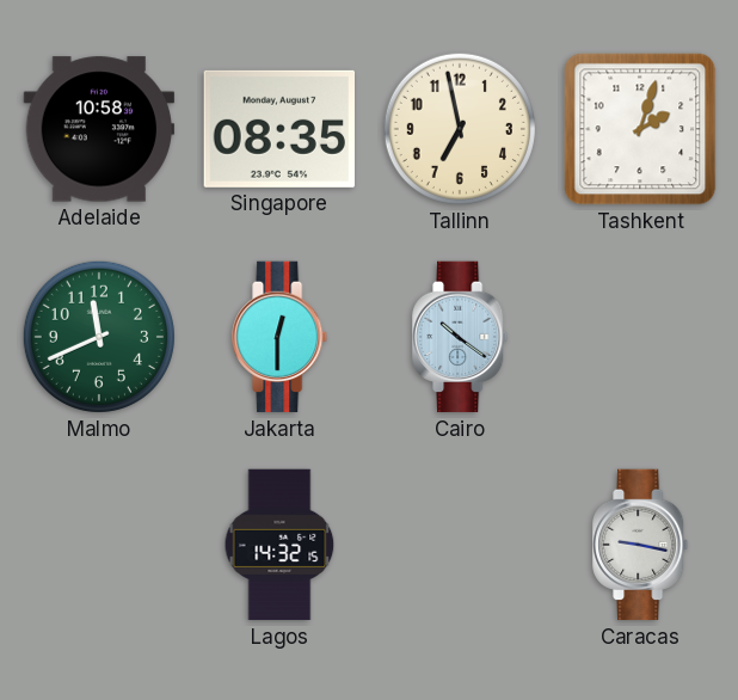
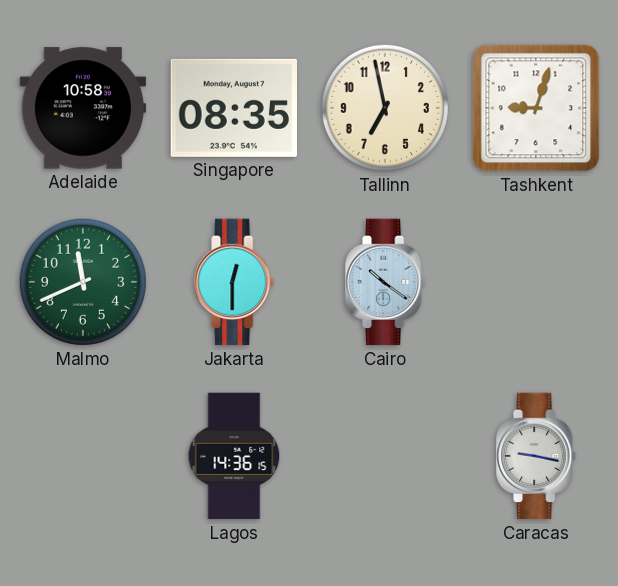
Tashkent: 2:03 -> 9:03 (536, 108)
Lagos: 14:32 -> 14:36 (234, 456)
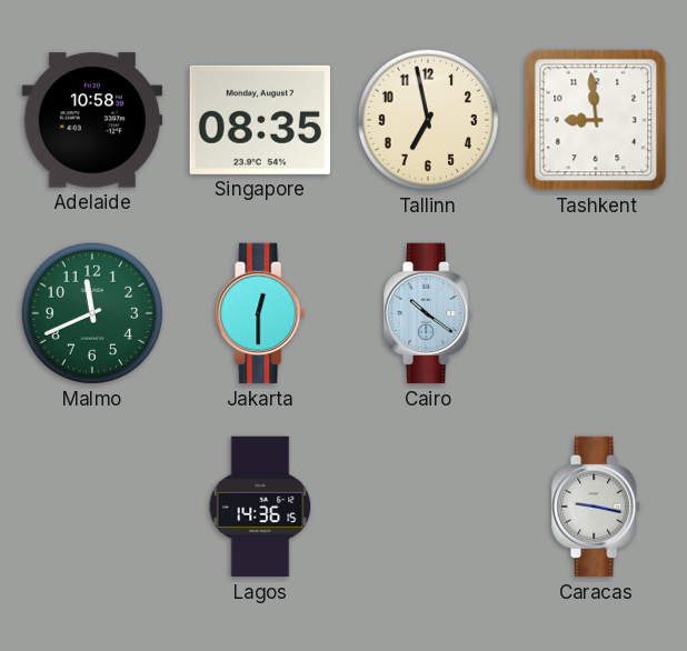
Tashkent: 9:03 -> 8:59 (596, 120)
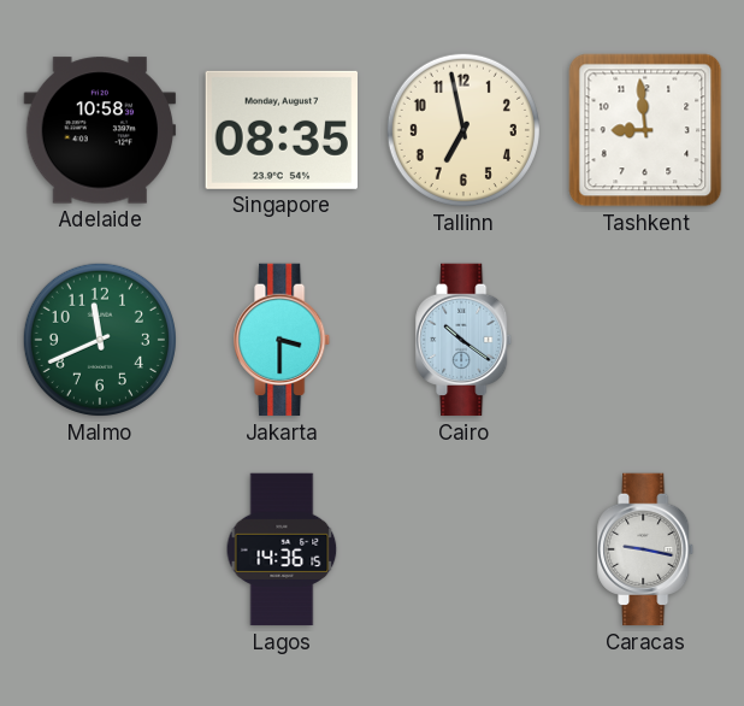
Jakarta: 12:30 -> 3:30 (283, 340)
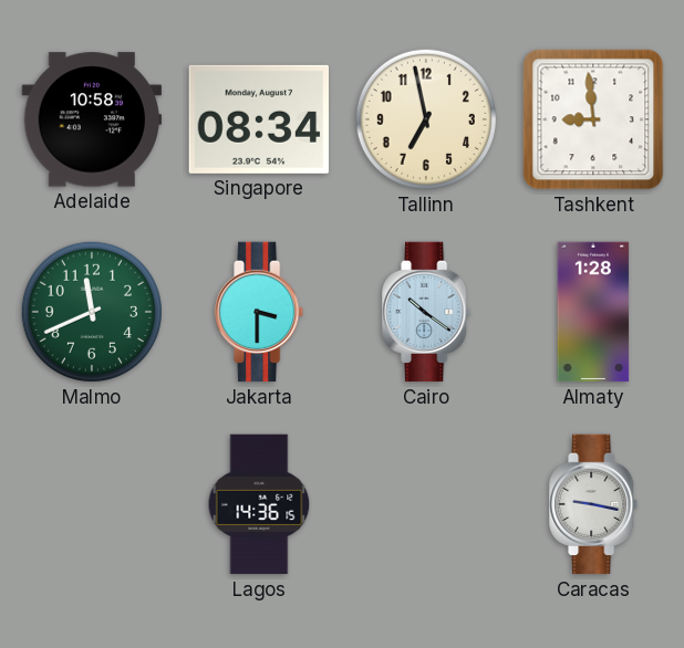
Singapore: 08:35 -> 08:34 (258, 119)
Almaty: none -> 1:28 (593, 312)
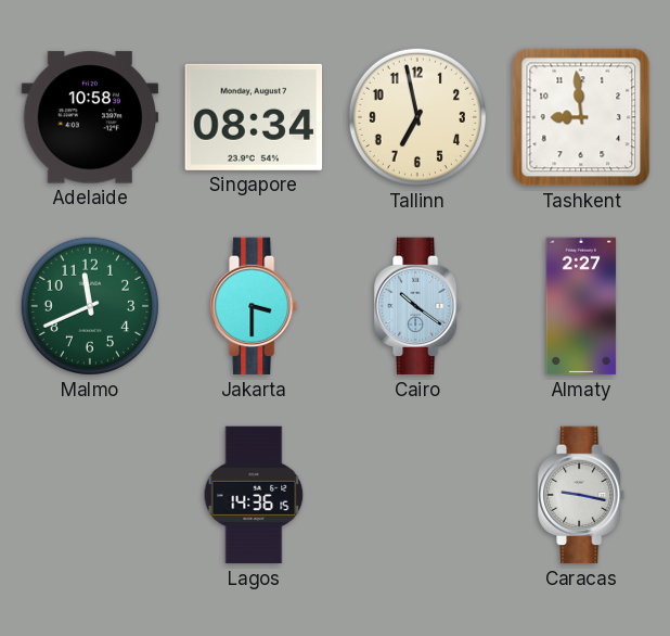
Almaty: 1:28 -> 2:27 (581, 306)
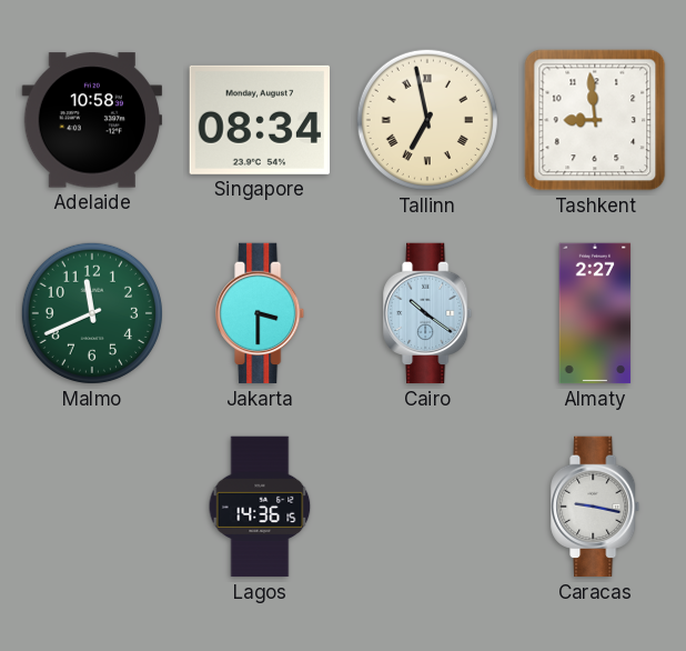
Tallinn numerals: Arabic -> Roman (427, 120)
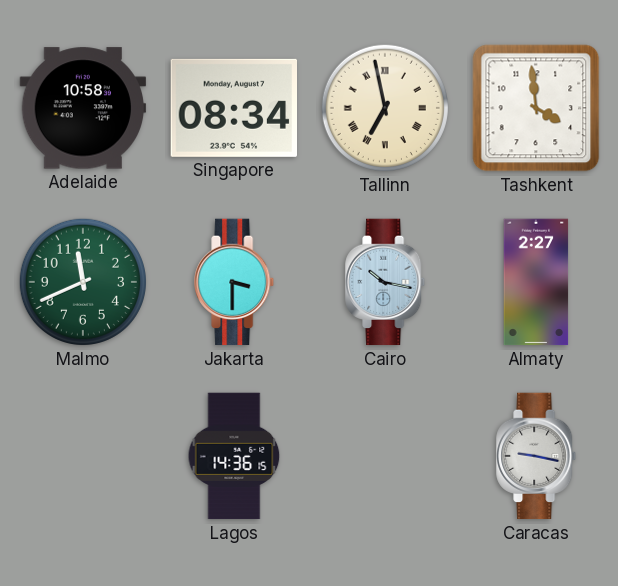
Tashkent: 8:59 -> 3:59 (536, 108)
Cairo: 10:21 -> 10:17 (386, 282)
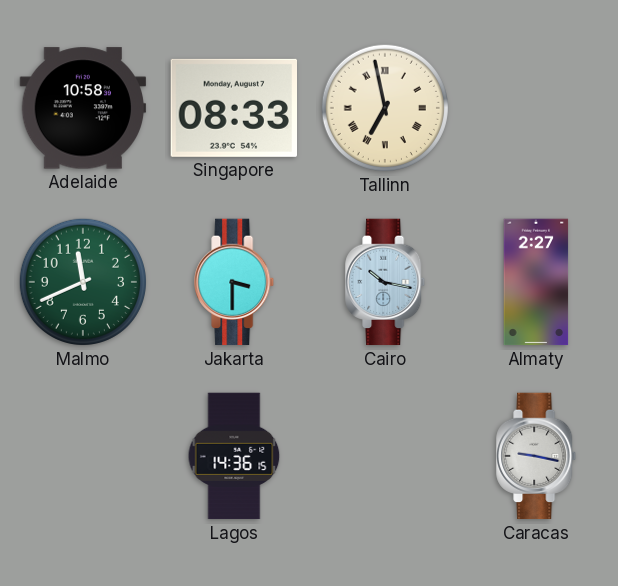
Singapore: 08:34 -> 08:33 (233, 108)
Tashkent: 3:59 -> none (536, 108)
